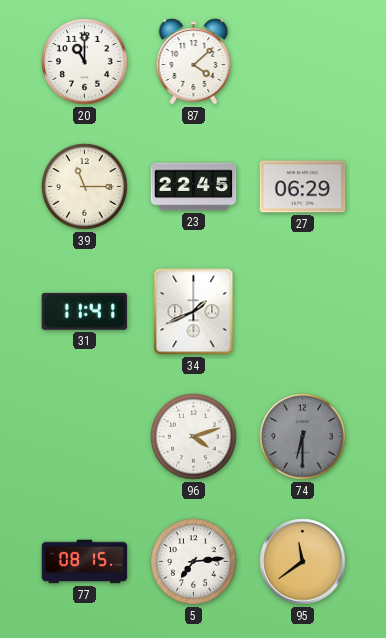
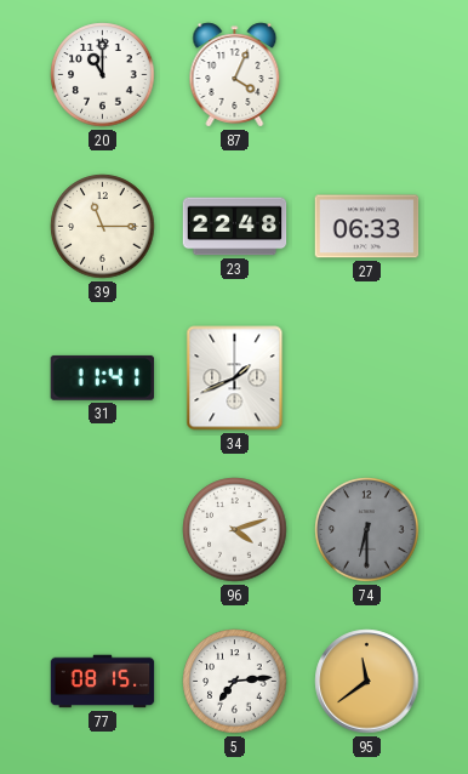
87: 4:08 -> 4:04 (235, 75)
23: 22:45 -> 22:48 (235, 227)
27: 06:29 -> 06:33 (367, 227)
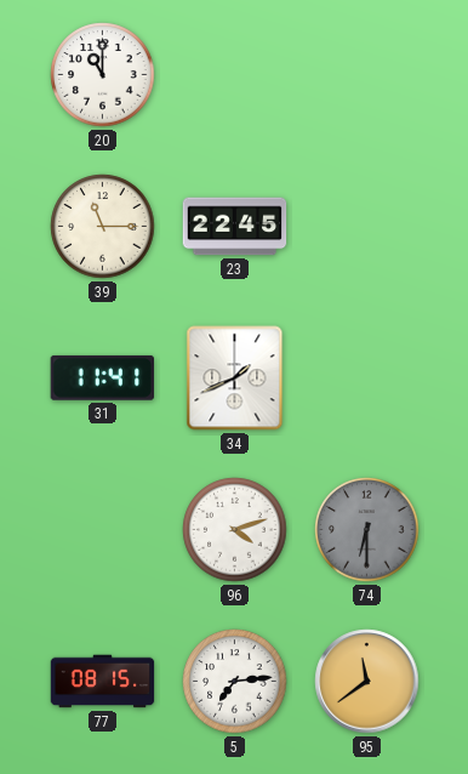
87: 4:04 -> none (235, 75)
23: 22:48 -> 22:45 (235, 227)
27: 06:33 -> none (367, 227)
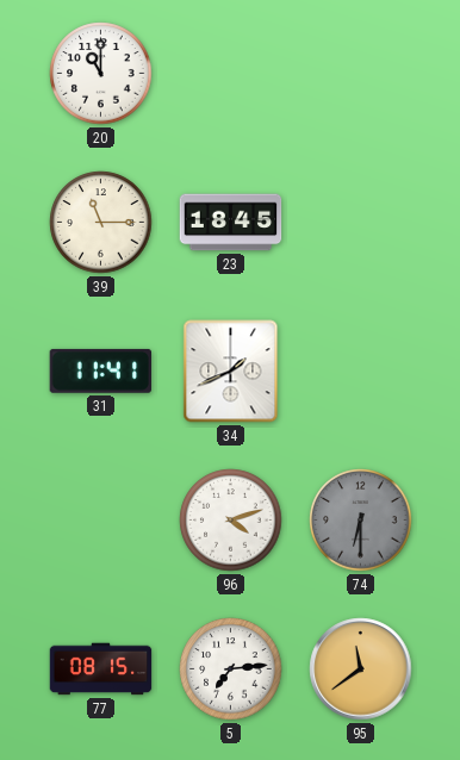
23: 22:45 -> 18:45 (231, 223)
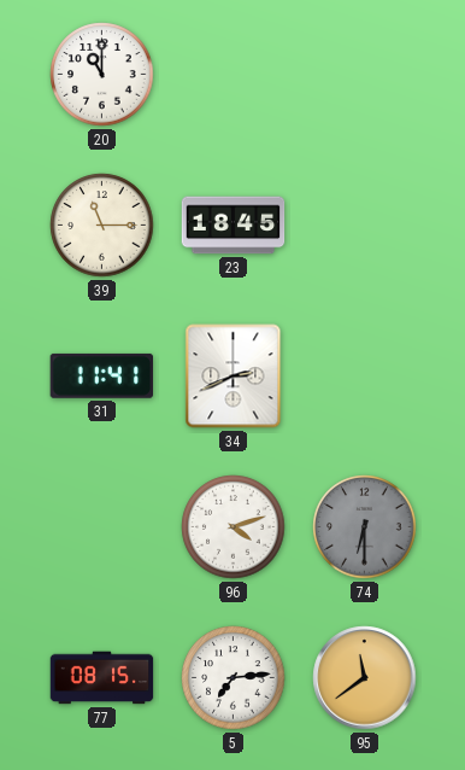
34: 1:41 -> 2:41 (234, 377)
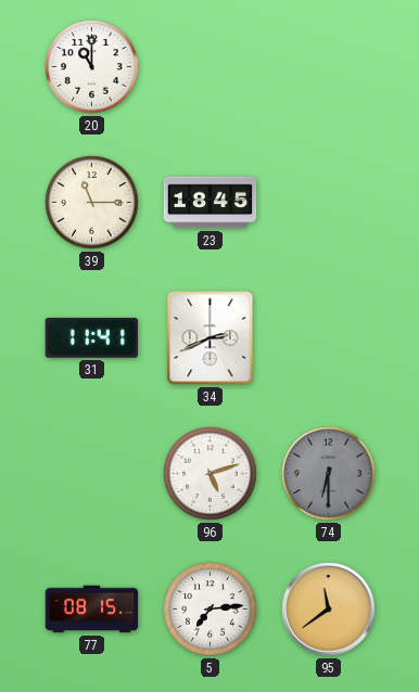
96: 4:12 -> 5:12 (211, 474)
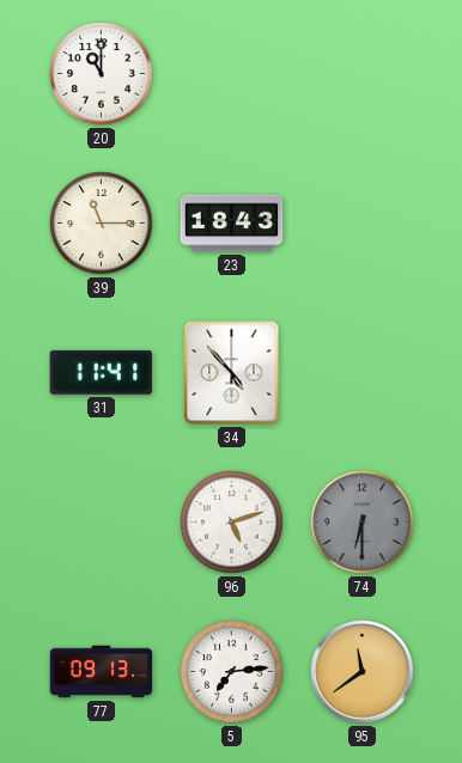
23: 18:45 -> 18:43 (232, 224)
34: 2:41 -> 4:53 (232, 373)
77: 08:15 -> 09:13 (102, 672)
